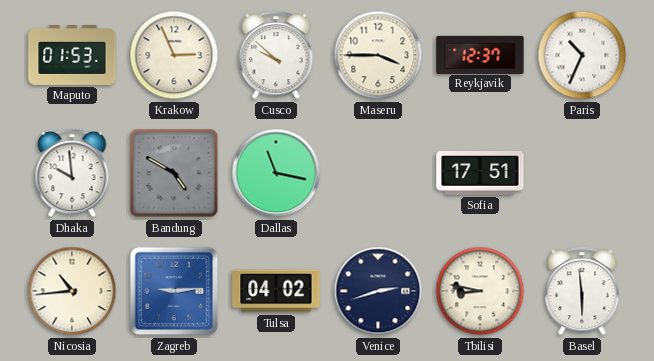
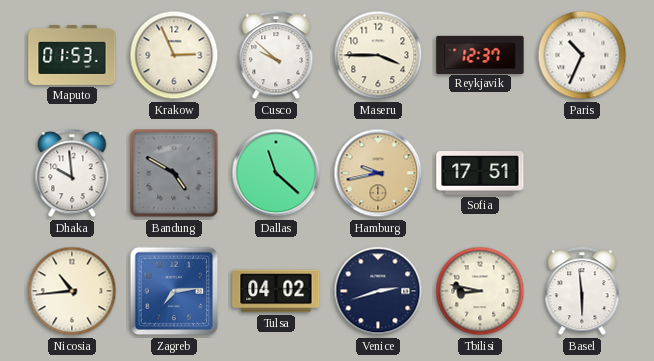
Dallas: 11:17 -> 11:22 (276, 173)
Hamburg: none -> 9:43 (378, 173)
Zagreb: 9:14 -> 7:14 (174, 291)
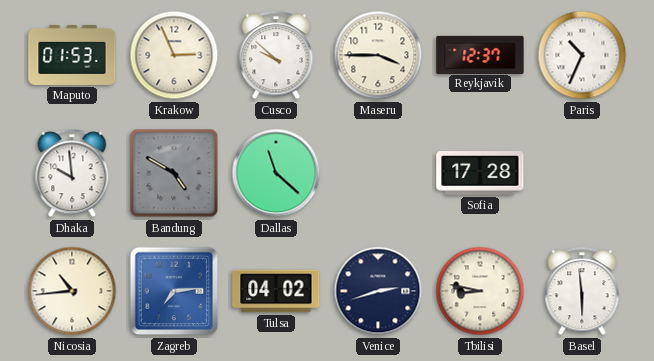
Hamburg: 9:43 -> none (378, 173)
Sofia: 17:51 -> 17:28 (480, 174)
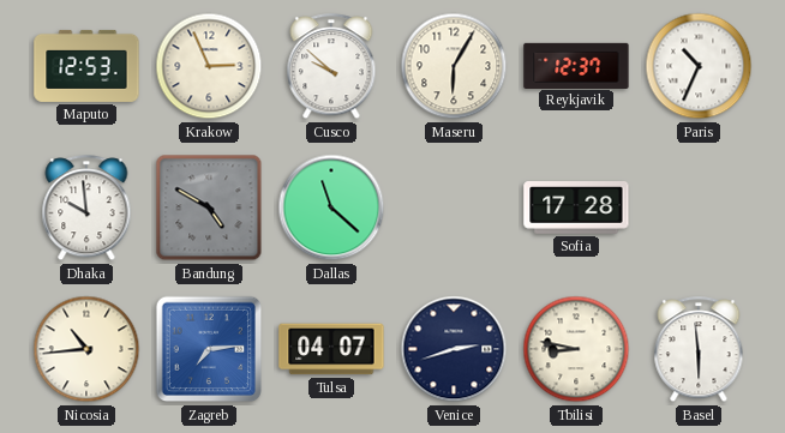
Maputo: 01:53 -> 12:53 (86, 66)
Maseru: 3:45 -> 6:05 (454, 66)
Tulsa: 04:02 -> 04:07 (331, 349)
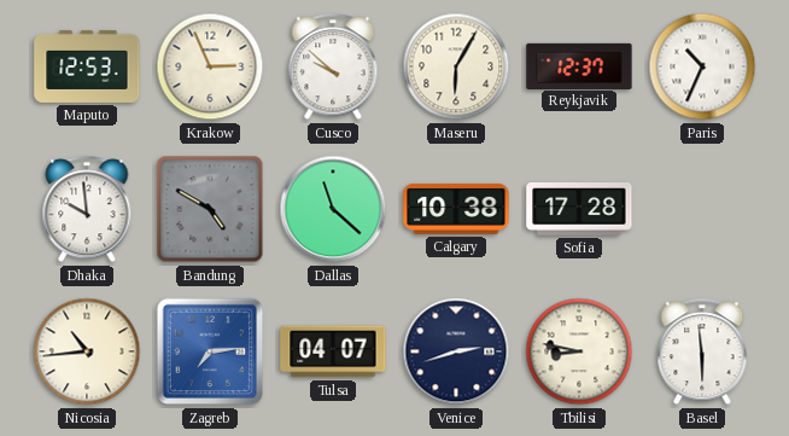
Calgary: none -> 10:38 (456, 209)
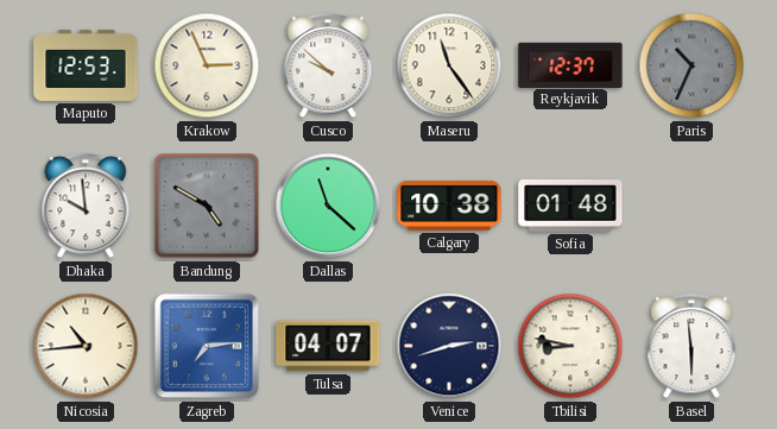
Maseru: 6:05 -> 11:24 (449, 65)
Paris dial: white -> grey (691, 65)
Sofia: 17:28 -> 01:48 (570, 207)
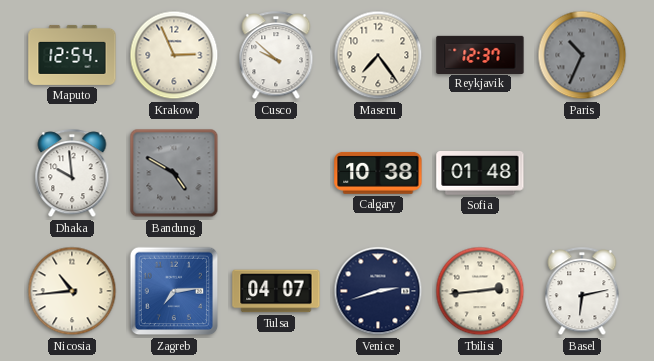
Maputo: 12:53 -> 12:54 (72, 55)
Maseru: 11:24 -> 7:24 (378, 55)
Dallas: 11:22 -> none (328, 206)
Tbilisi: 8:47 -> 2:44 (480, 291)
Basel: 5:59 -> 6:13 (582, 292)
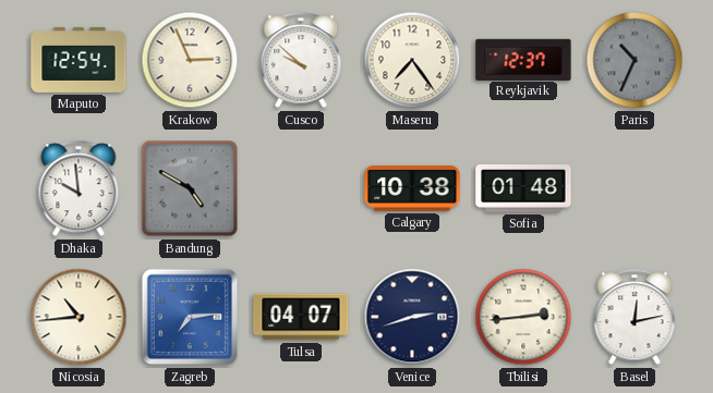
Basel: 6:13 -> 12:13 (635, 318)
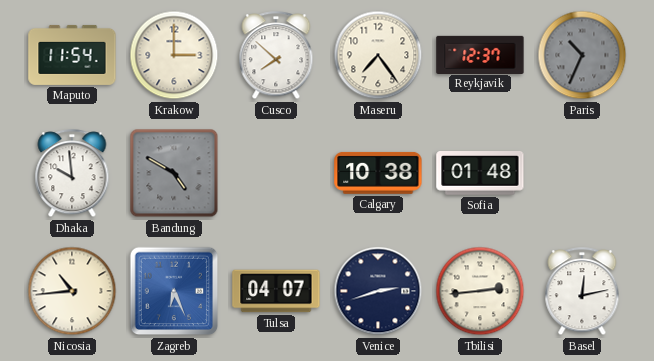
Maputo: 12:54 -> 11:54 (72, 55)
Krakow: 2:56 -> 3:00 (174, 55)
Cusco: 9:52 -> 7:52 (276, 56)
Zagreb: 7:14 -> 6:26 (174, 291)
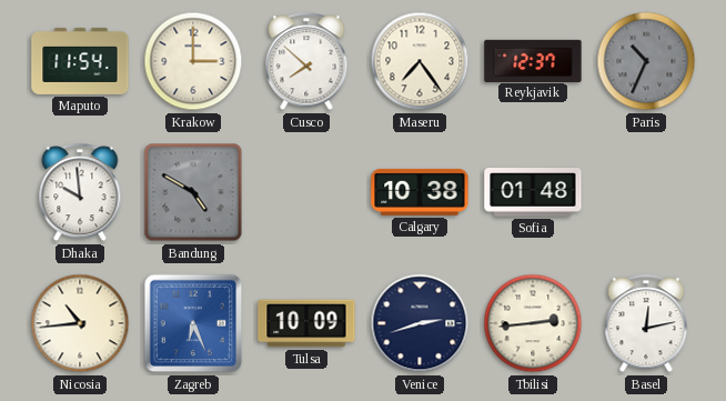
Tulsa: 04:07 -> 10:09 (306, 323)
